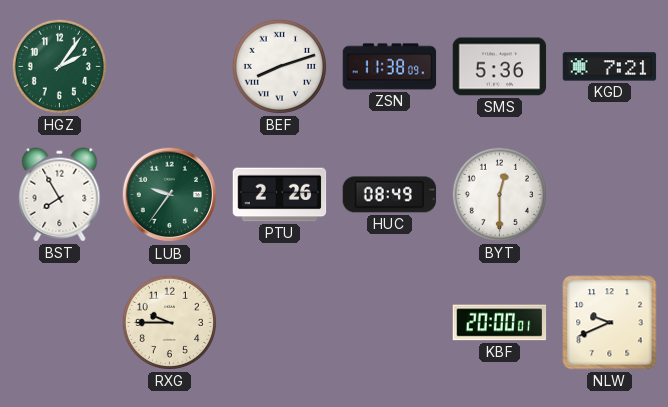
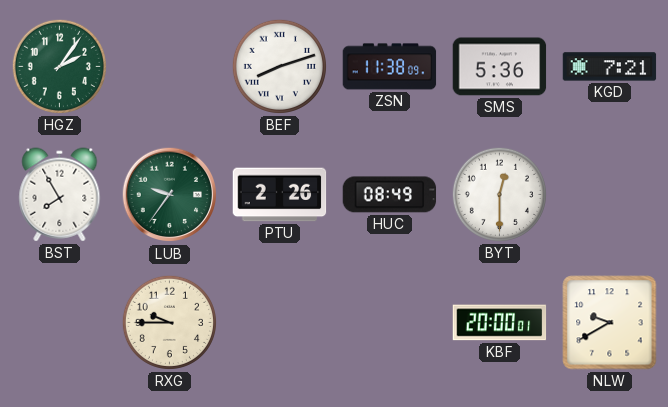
NLW: 9:41 -> 9:40 (610, 323)
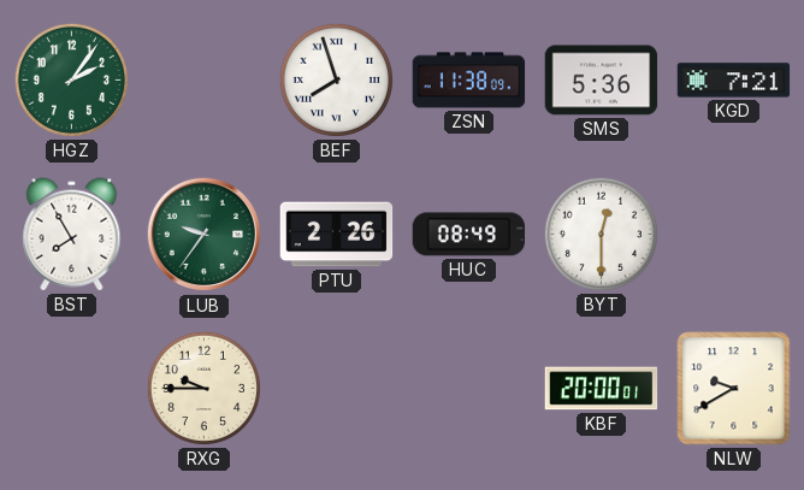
BEF: 8:12 -> 7:57 (336, 79)
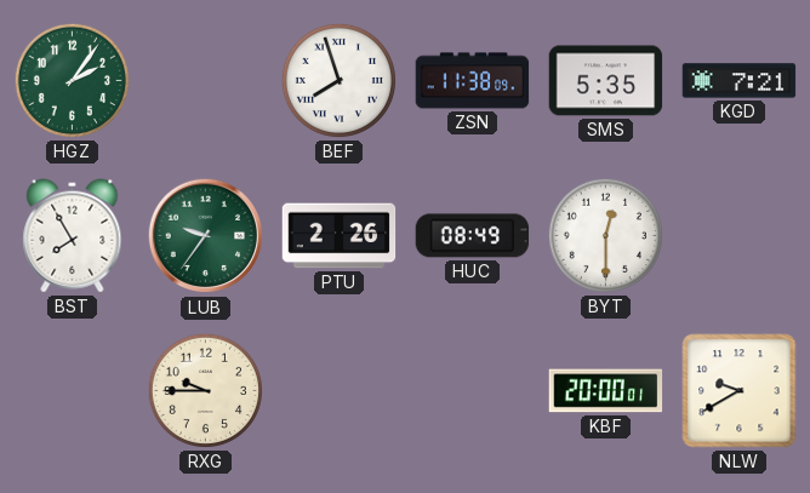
SMS: 5:36 -> 5:35 (606, 81)
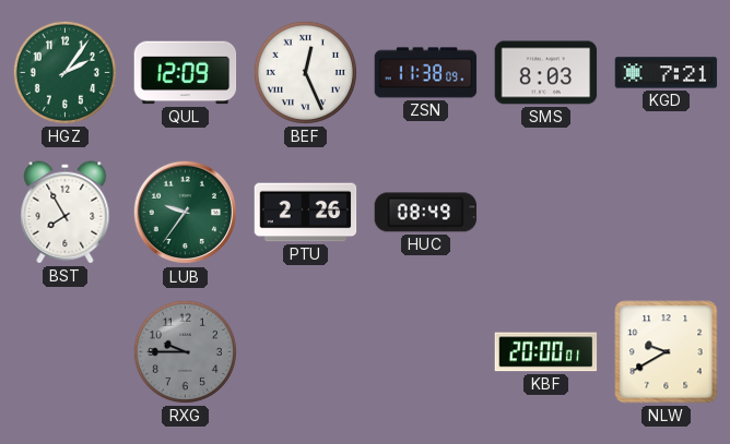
QUL: none -> 12:09 (186, 73)
BEF: 7:57 -> 12:26 (305, 72)
SMS: 5:35 -> 8:03 (546, 73)
BYT: 12:30 -> none (605, 235)
RXG dial: cream -> grey (185, 351)
